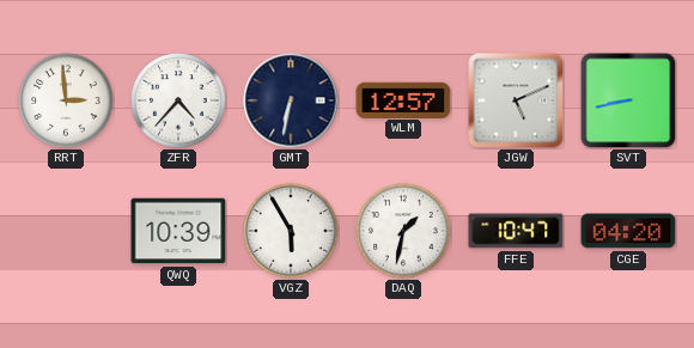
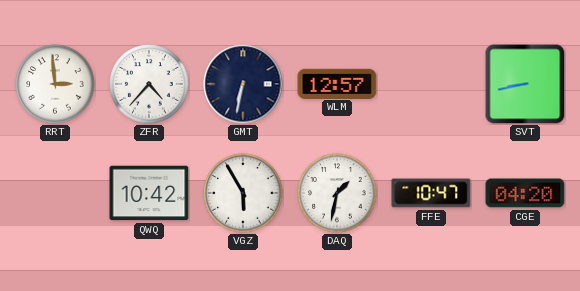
JGW: 5:11 -> none (516, 100)
QWQ: 10:39 -> 10:42 (149, 193)
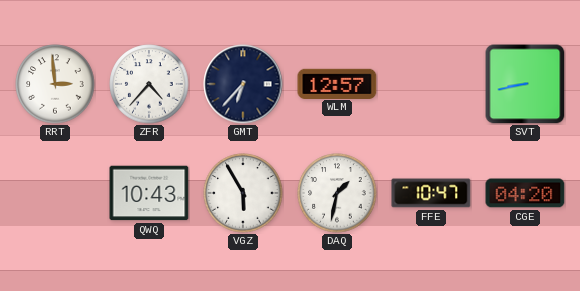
GMT: 6:32 -> 6:37 (243, 84)
QWQ: 10:42 -> 10:43 (149, 193)
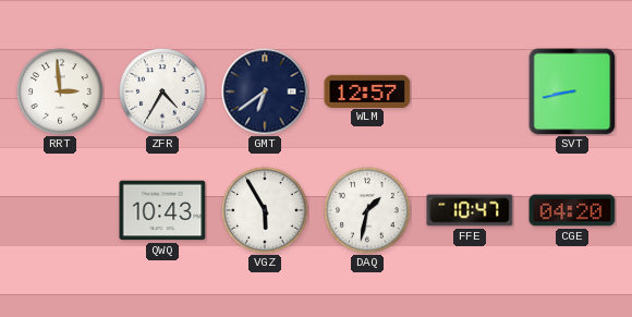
ZFR: 4:37 -> 4:35 (162, 92)
GMT: 6:37 -> 6:39 (265, 92)
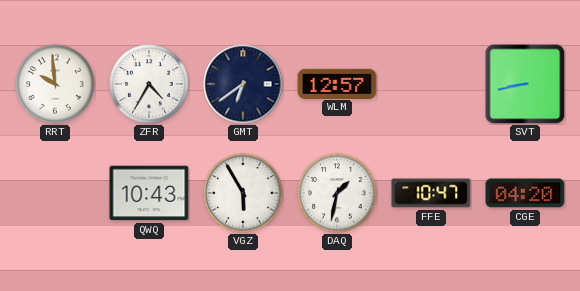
RRT: 2:59 -> 9:59 (55, 84)
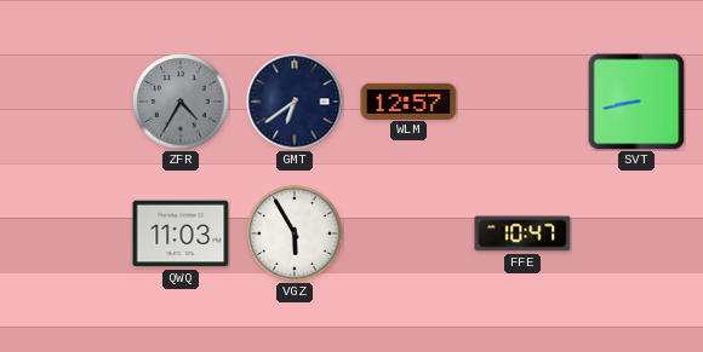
RRT: 9:59 -> none (55, 84)
ZFR dial: white -> grey (181, 102)
QWQ: 10:43 -> 11:03 (181, 233)
DAQ: 1:32 -> none (337, 193)
CGE: 04:20 -> none (525, 193)
